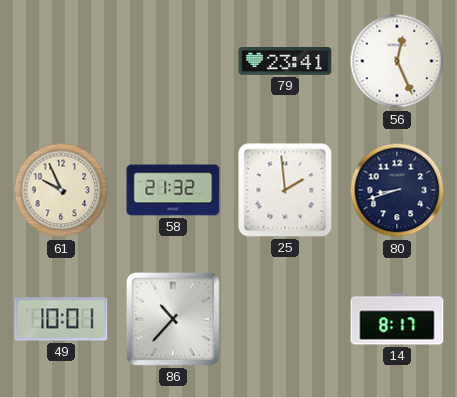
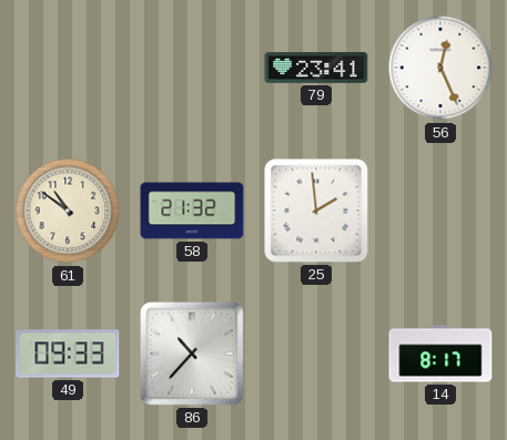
61: 9:56 -> 10:51 (68, 211)
80: 8:42 -> none (397, 190)
49: 10:01 -> 09:33 (68, 354)
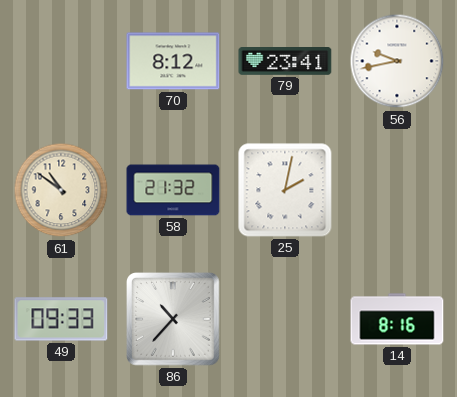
70: none -> 8:12 (173, 61)
56: 12:26 -> 9:43 (397, 61)
25: 1:59 -> 2:02 (285, 190)
14: 8:17 -> 8:16 (397, 319)
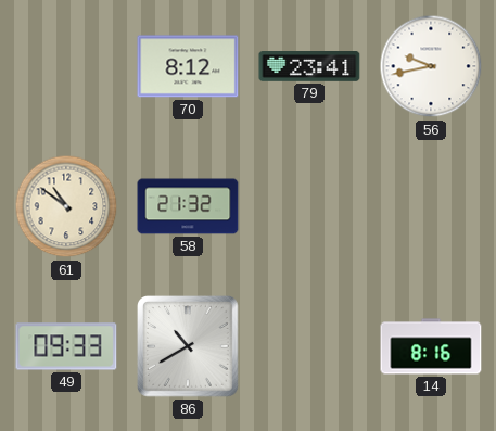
25: 2:02 -> none (285, 190)
86: 10:37 -> 10:40 (189, 347)
